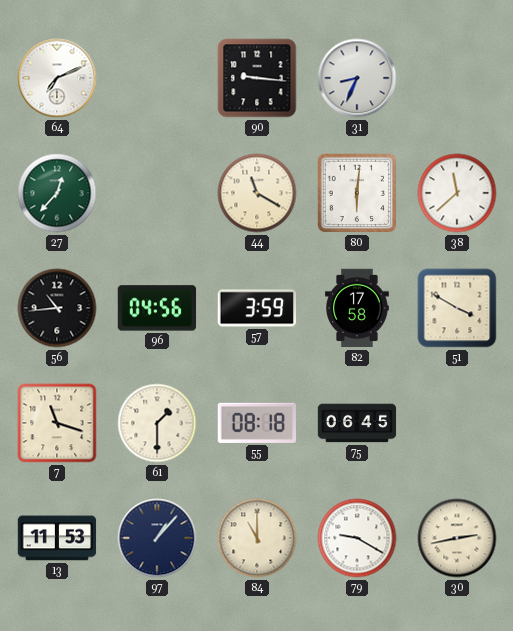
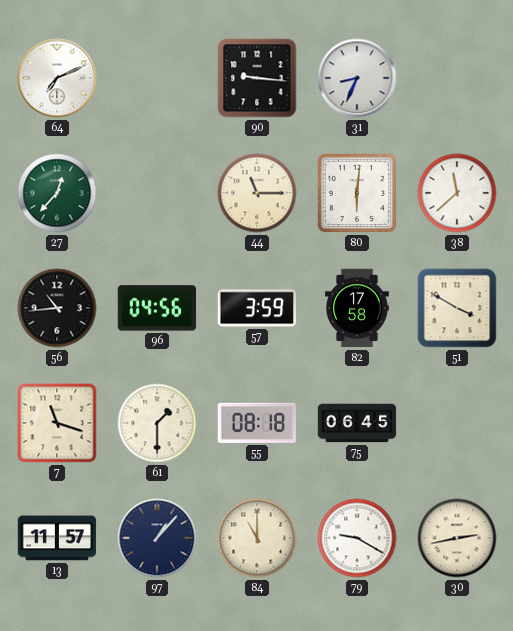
44: 11:20 -> 11:15 (257, 193)
13: 11:53 -> 11:57 (57, 538)
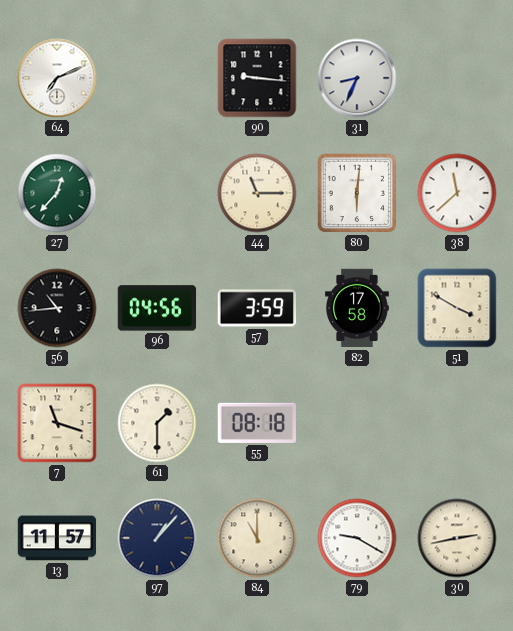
75: 06:45 -> none (357, 423)
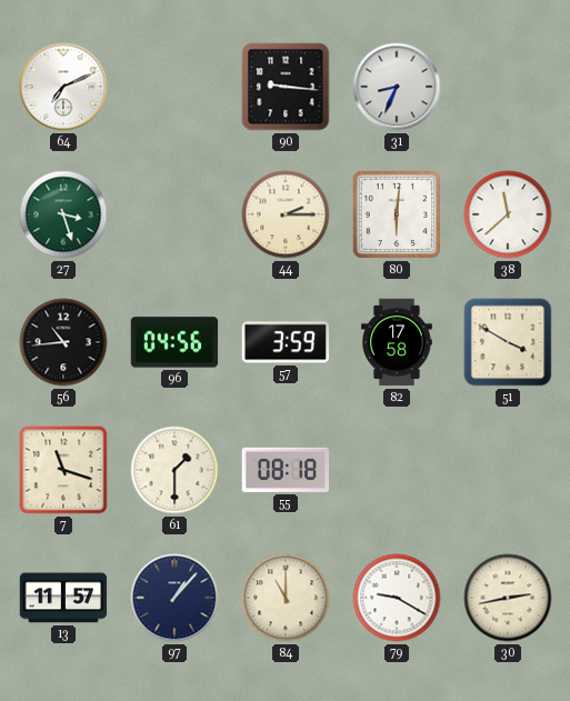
27: 12:37 -> 3:27 (63, 214)
44: 11:15 -> 2:15 (286, 214)
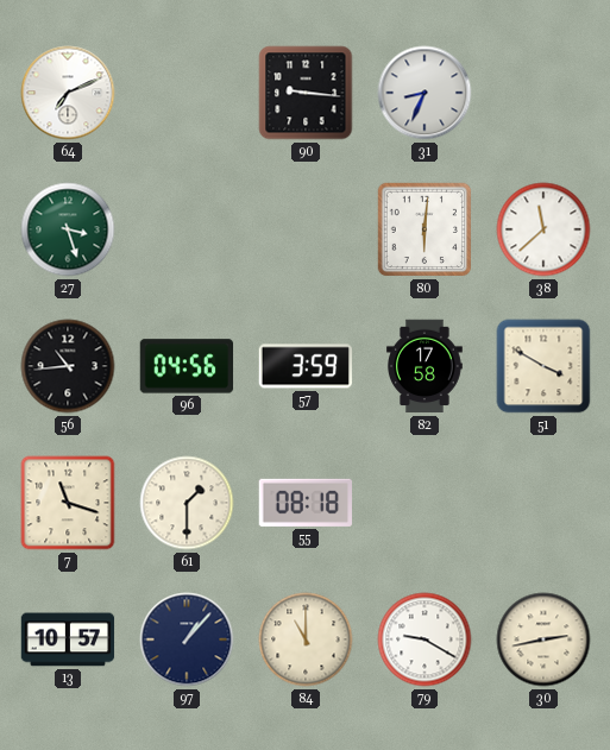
44: 2:15 -> none (286, 214)
13: 11:57 -> 10:57 (68, 639)
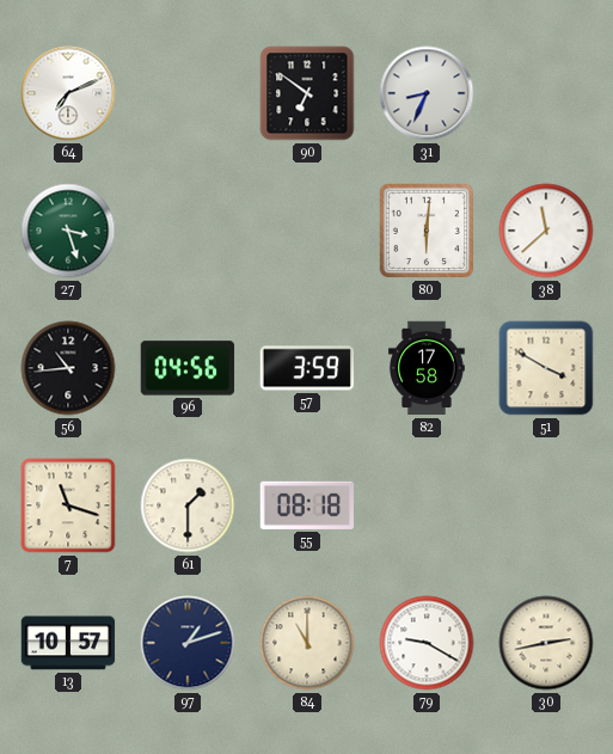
90: 9:16 -> 6:51 (307, 93)
97: 1:07 -> 1:12 (188, 643)
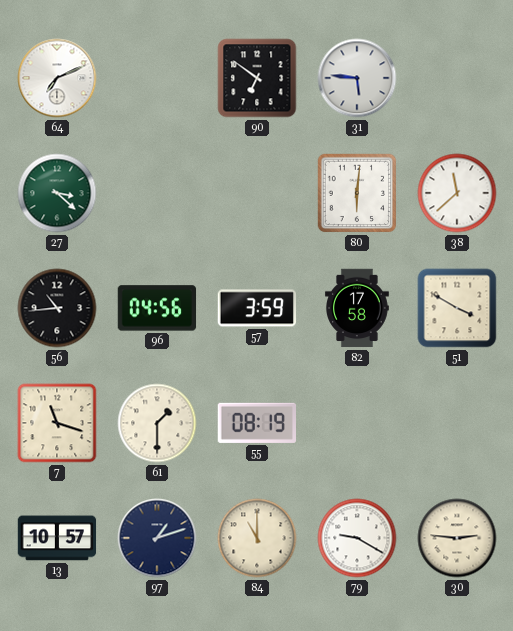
31: 8:34 -> 5:46 (357, 78)
27: 3:27 -> 3:22 (57, 193)
55: 08:18 -> 08:19 (256, 423)
30: 2:43 -> 2:46 (457, 538)
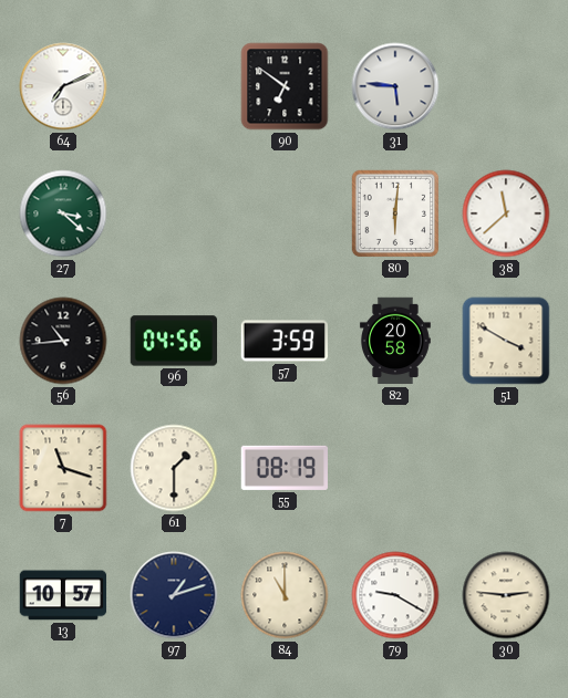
82: 17:58 -> 20:58 (395, 341)
